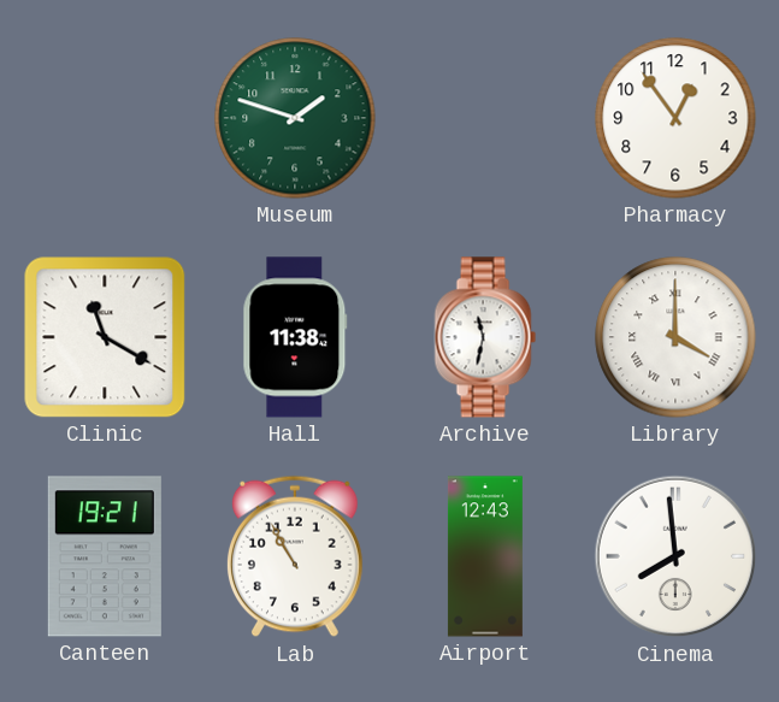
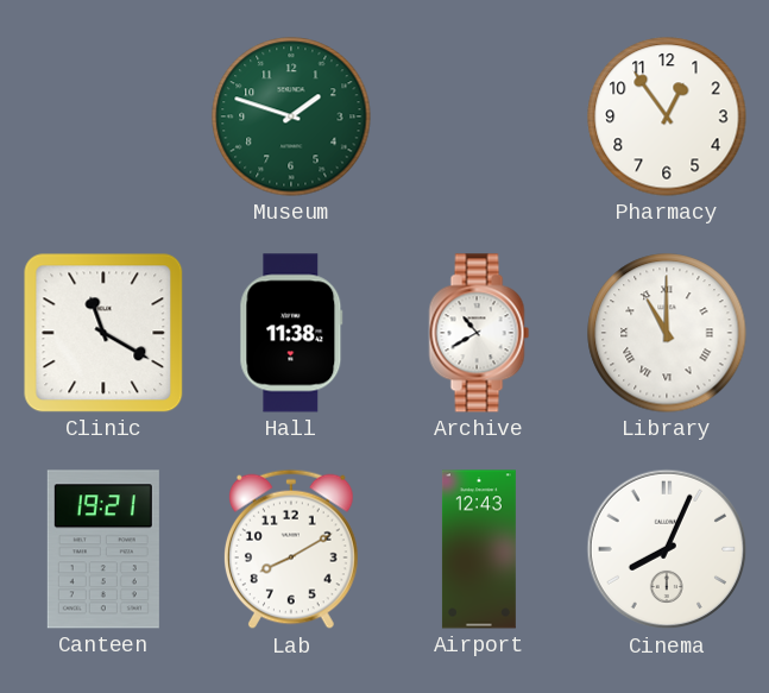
Archive: 11:32 -> 10:40 (479, 333)
Library: 4:00 -> 11:00 (667, 333)
Lab: 10:55 -> 8:10 (291, 549)
Cinema: 7:59 -> 8:04 (667, 549)
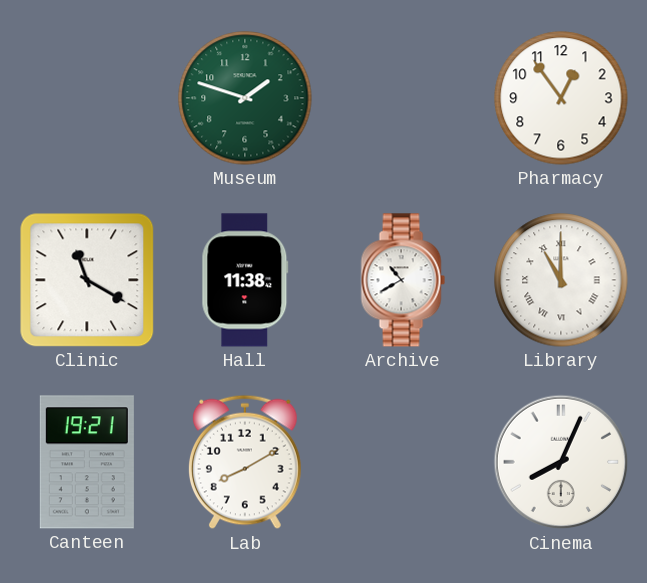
Airport: 12:43 -> none (479, 549)
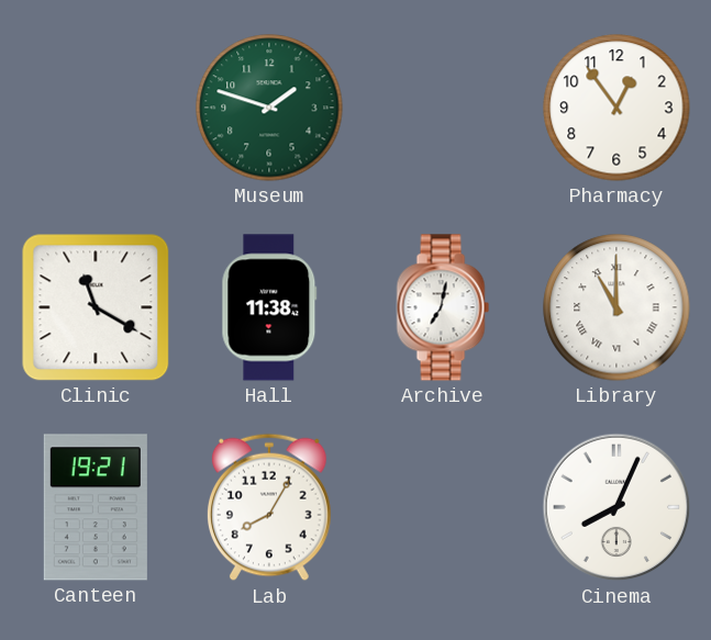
Archive: 10:40 -> 7:02 (443, 307)
Lab: 8:10 -> 8:05 (269, 507)
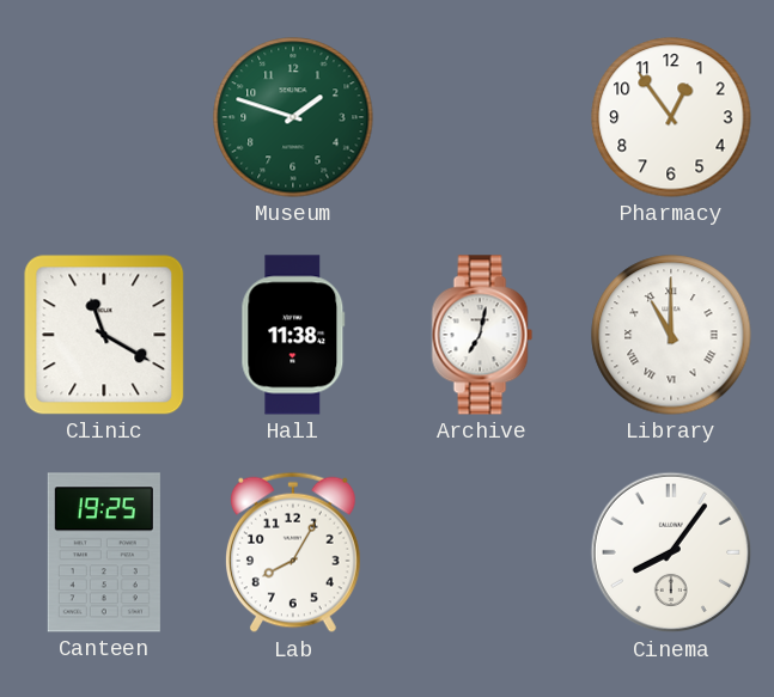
Canteen: 19:21 -> 19:25 (104, 552)
Cinema: 8:04 -> 8:06 (671, 552)
